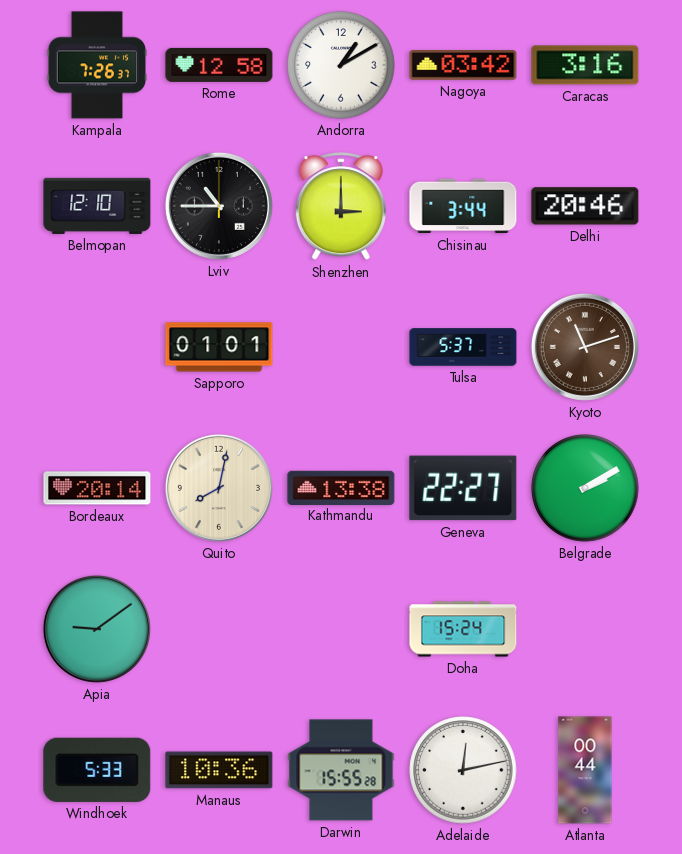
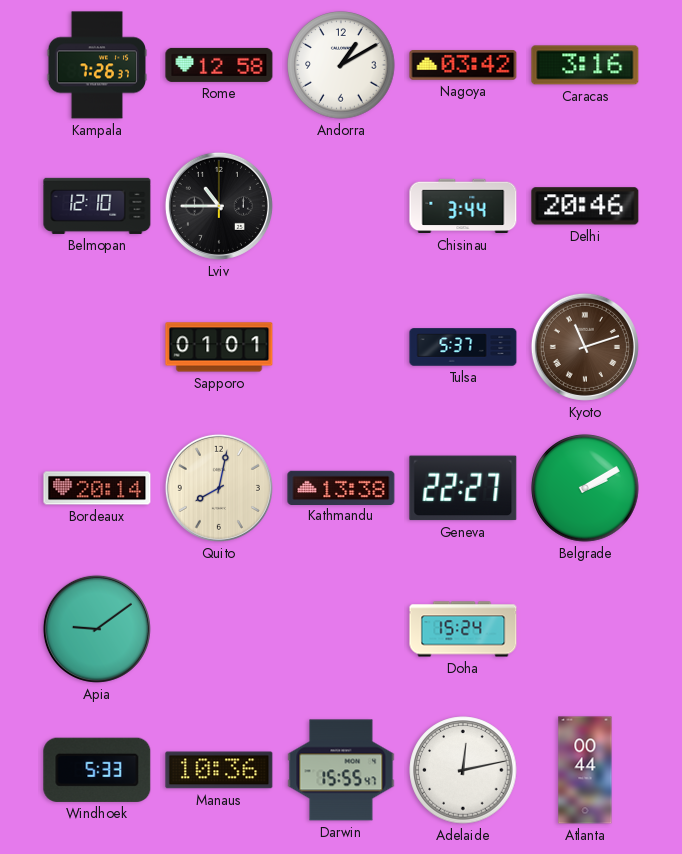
Shenzhen: 3:00 -> none (341, 207)
Darwin: 15:55:28 -> 15:55:47 (341, 770)
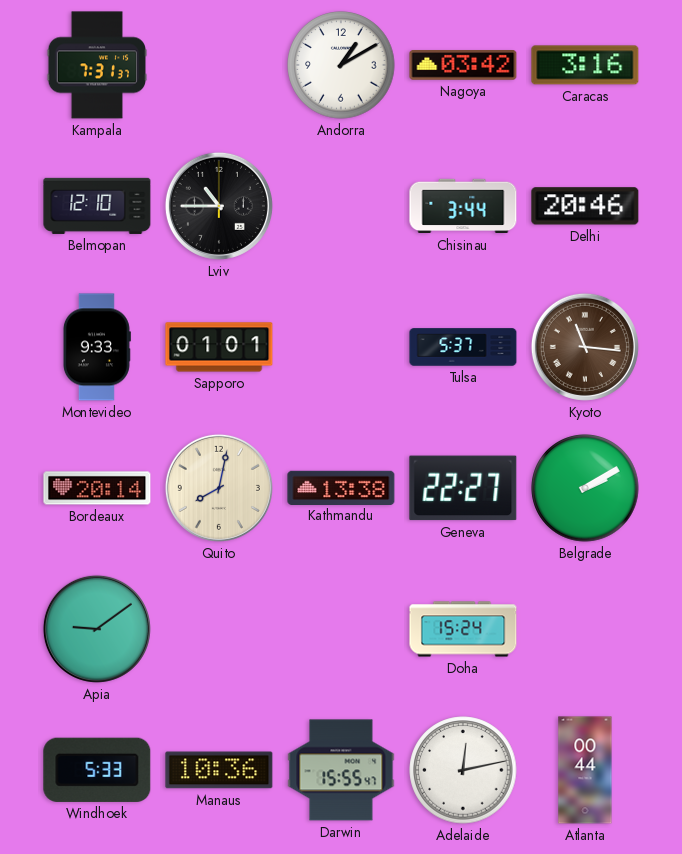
Kampala: 7:26 -> 7:31 (97, 65)
Rome: 12:58 -> none (219, 65)
Montevideo: none -> 9:33 (96, 347)
Kyoto: 11:12 -> 11:16 (585, 347)
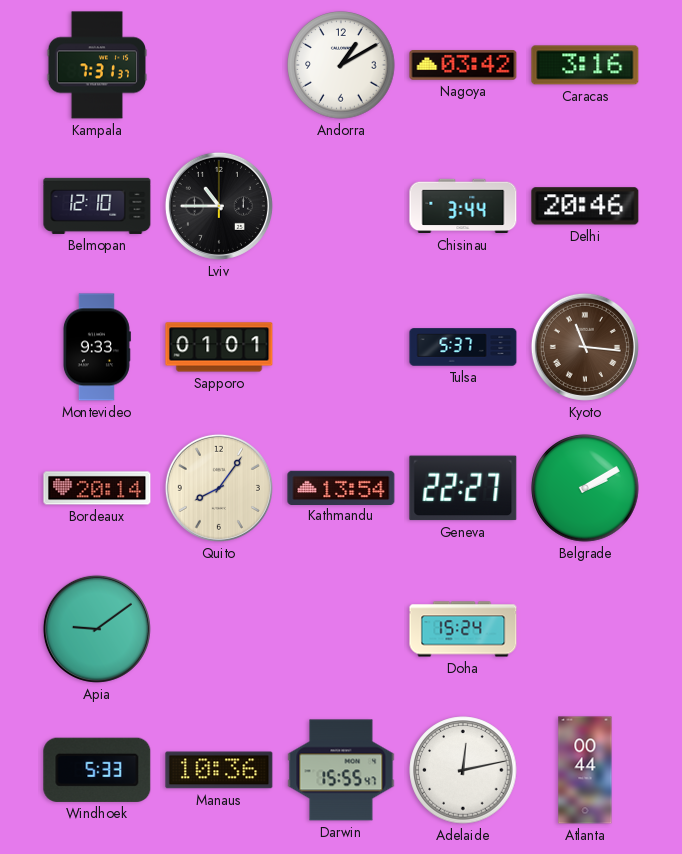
Quito: 8:02 -> 8:06 (219, 488)
Kathmandu: 13:38 -> 13:54 (341, 487)
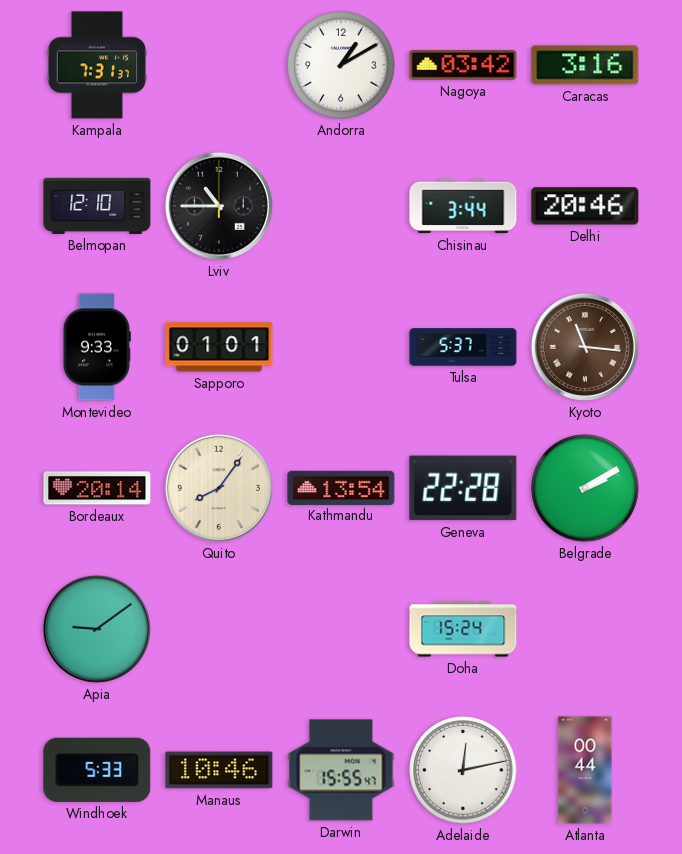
Geneva: 22:27 -> 22:28 (463, 488)
Manaus: 10:36 -> 10:46 (219, 770)
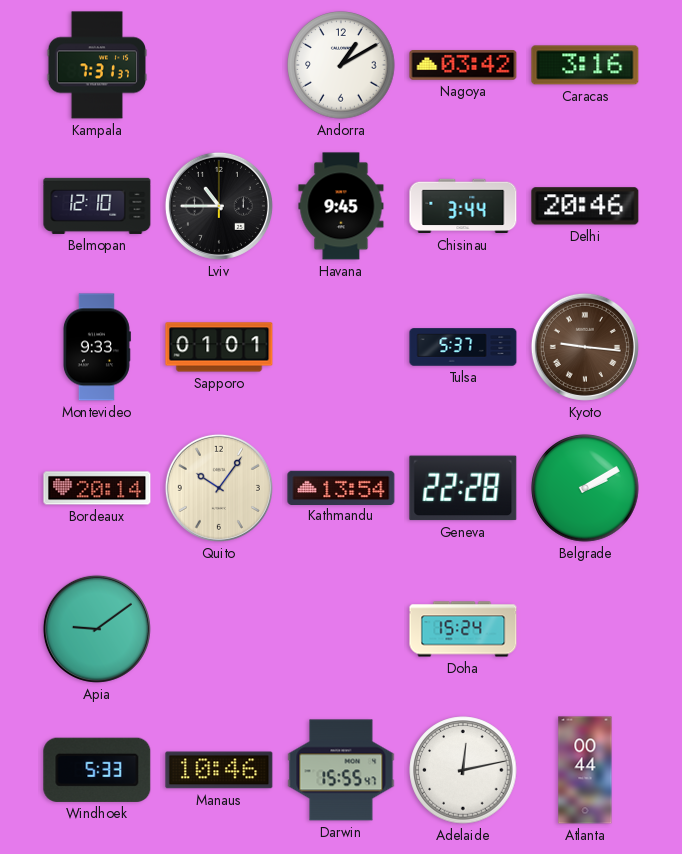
Havana: none -> 9:45 (341, 206)
Kyoto: 11:16 -> 9:16 (585, 347)
Quito: 8:06 -> 10:06 (219, 488)
